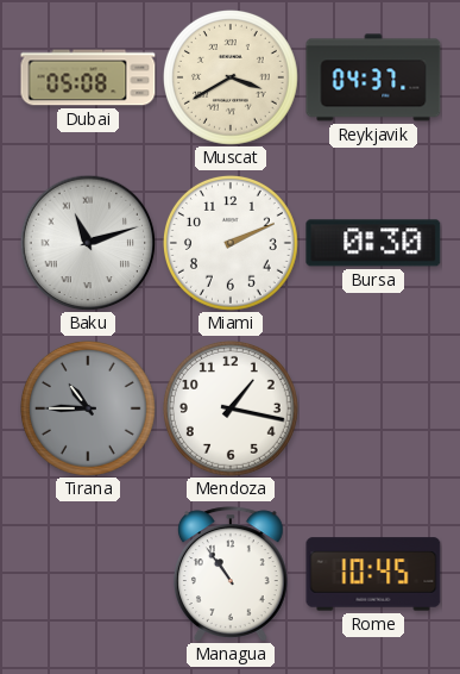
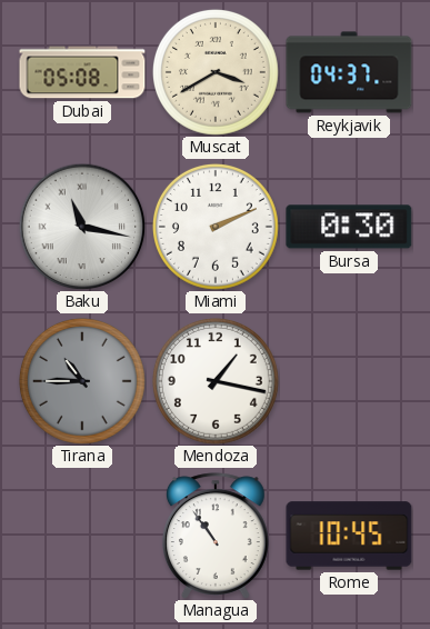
Baku: 11:12 -> 11:17 (82, 227)
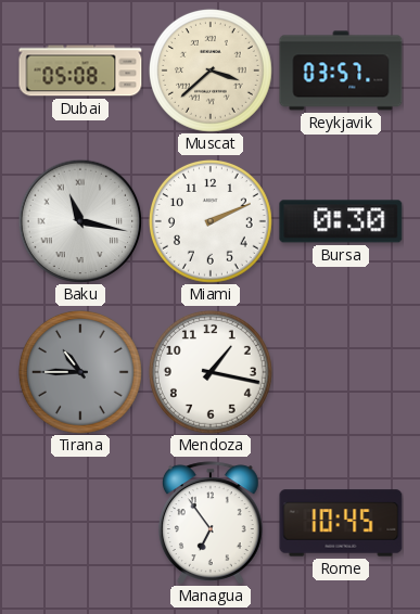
Muscat: 3:40 -> 3:38 (211, 71)
Reykjavik: 04:37 -> 03:57 (341, 71)
Managua: 10:54 -> 6:54 (211, 523)
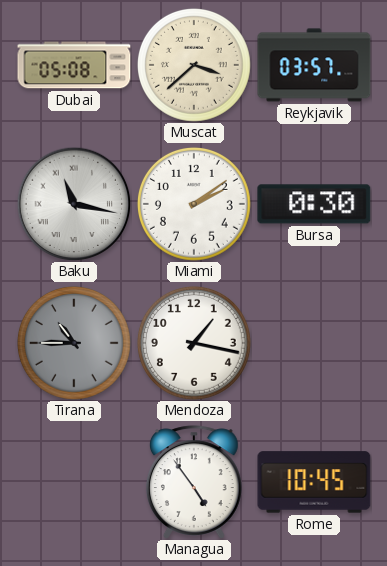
Miami: 2:11 -> 2:09 (194, 204)
Managua: 6:54 -> 4:54 (194, 482)
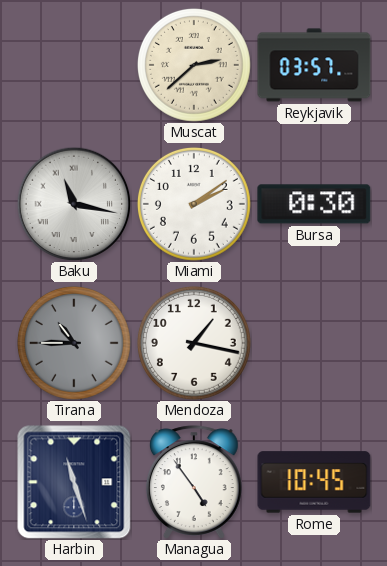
Dubai: 05:08 -> none (74, 65)
Muscat: 3:38 -> 2:38 (194, 65)
Harbin: none -> 11:27 (74, 482)
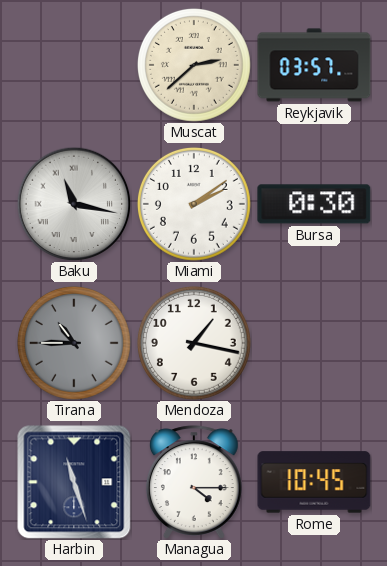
Managua: 4:54 -> 4:15 (194, 482)
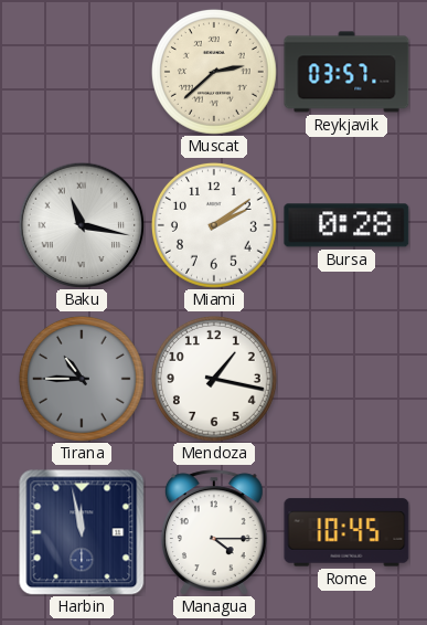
Bursa: 0:30 -> 0:28 (346, 225)
Harbin: 11:27 -> 11:58 (82, 532)
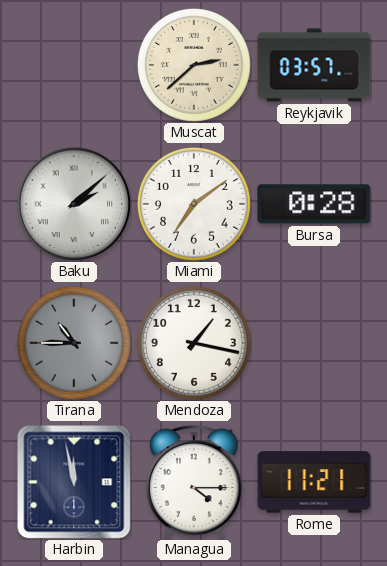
Baku: 11:17 -> 2:08 (74, 204)
Miami: 2:09 -> 7:09 (194, 204)
Rome: 10:45 -> 11:21 (314, 482)
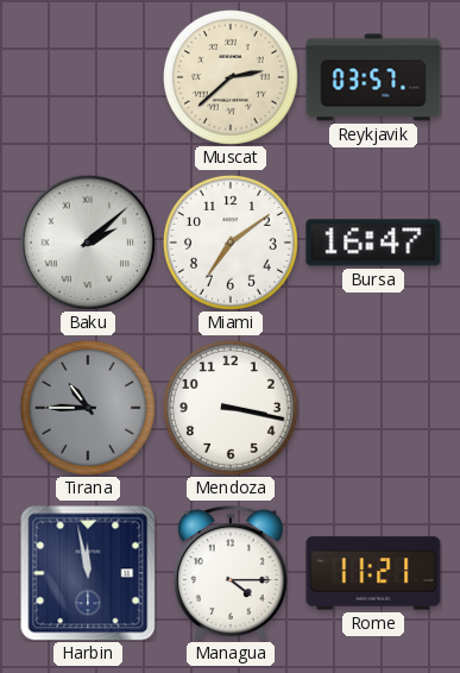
Bursa: 0:28 -> 16:47 (373, 243)
Mendoza: 1:17 -> 3:17 (231, 408)
